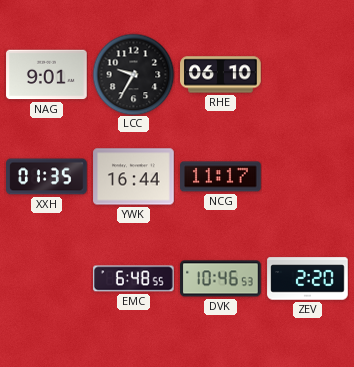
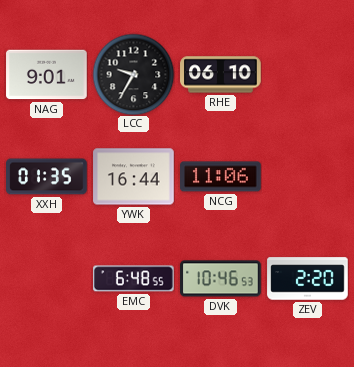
NCG: 11:17 -> 11:06 (221, 177)
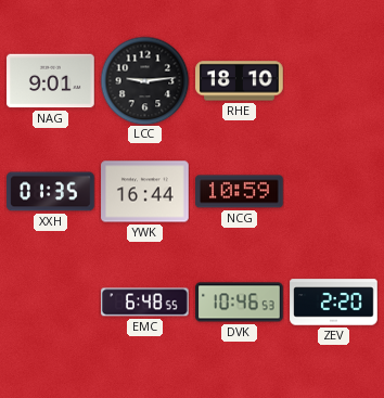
LCC: 9:35 -> 9:14 (144, 80)
RHE: 06:10 -> 18:10 (240, 81)
NCG: 11:06 -> 10:59 (240, 192)
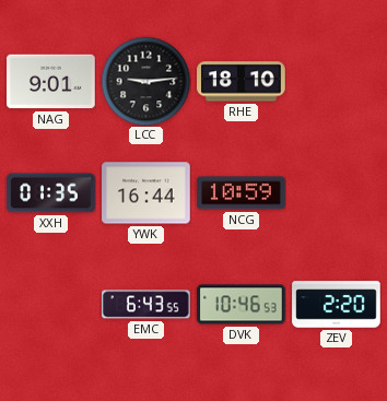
EMC: 6:48 -> 6:43 (146, 305)
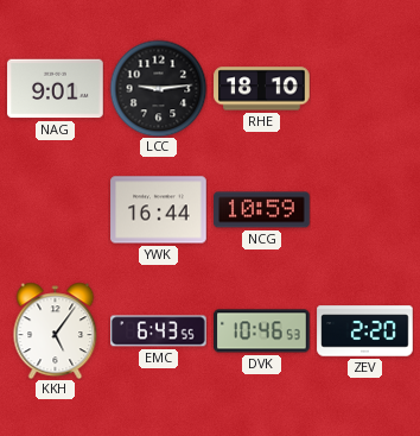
XXH: 01:35 -> none (51, 193)
KKH: none -> 5:06 (56, 330)
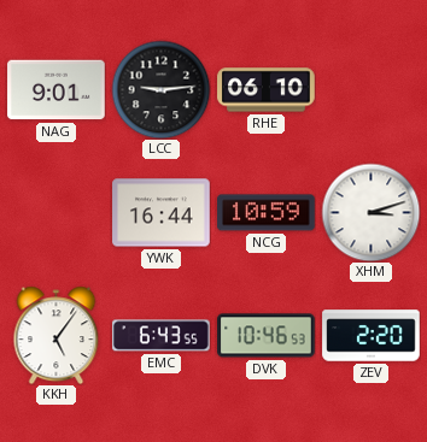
RHE: 18:10 -> 06:10 (267, 90)
XHM: none -> 3:12 (370, 212)
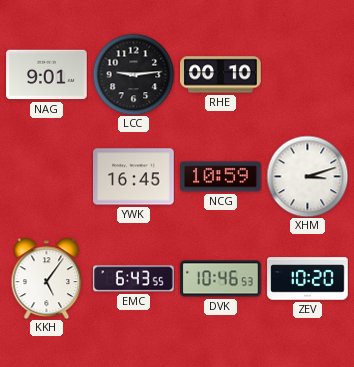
RHE: 06:10 -> 00:10 (221, 75)
YWK: 16:44 -> 16:45 (134, 177)
ZEV: 2:20 -> 10:20 (308, 279)
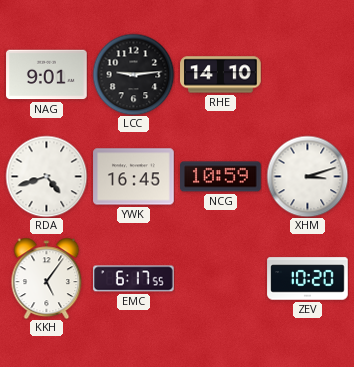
RHE: 00:10 -> 14:10 (221, 75)
RDA: none -> 4:42 (46, 176)
EMC: 6:43 -> 6:17 (134, 279)
DVK: 10:46 -> none (221, 279)
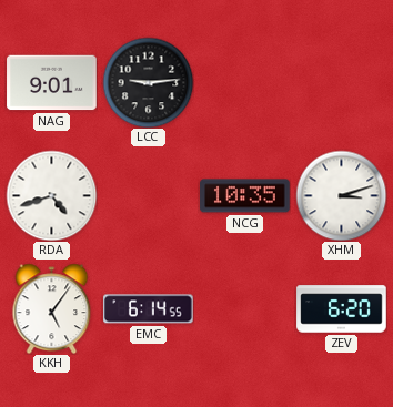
RHE: 14:10 -> none (221, 75)
YWK: 16:45 -> none (134, 177)
NCG: 10:59 -> 10:35 (245, 196)
EMC: 6:17 -> 6:14 (149, 309)
ZEV: 10:20 -> 6:20 (342, 309)
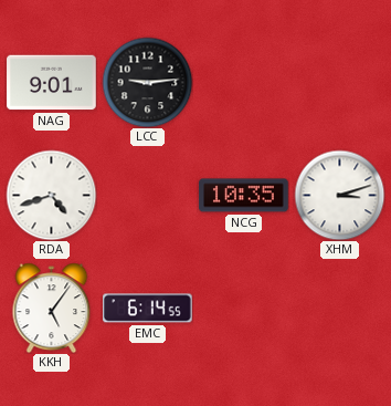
ZEV: 6:20 -> none (342, 309)
